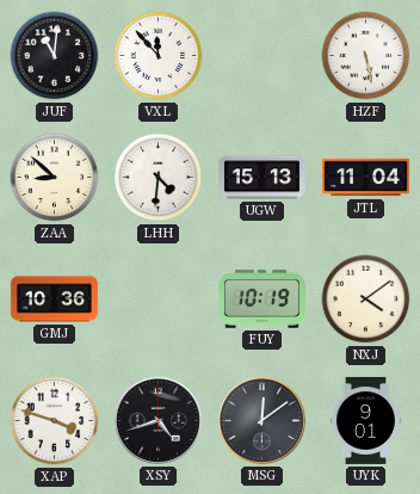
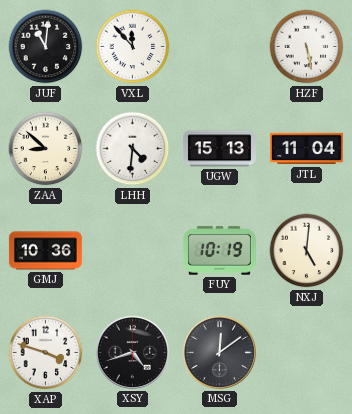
NXJ: 4:09 -> 5:01 (307, 251)
UYK: 9:01 -> none (365, 420)
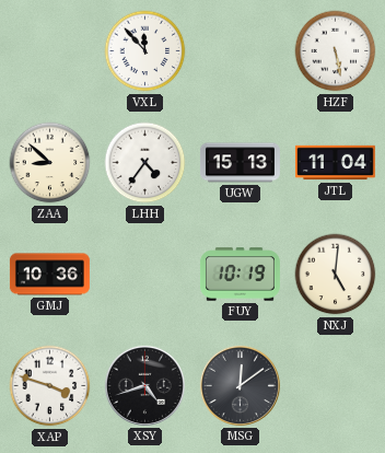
JUF: 11:01 -> none (46, 47)
LHH: 4:31 -> 4:36 (145, 163)
